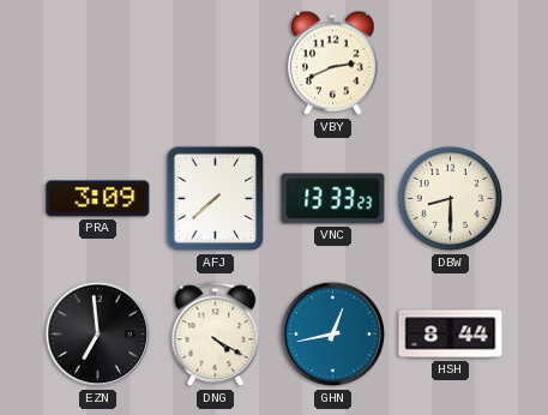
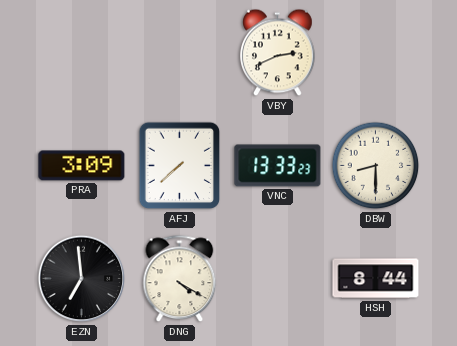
GHN: 12:43 -> none (333, 335)
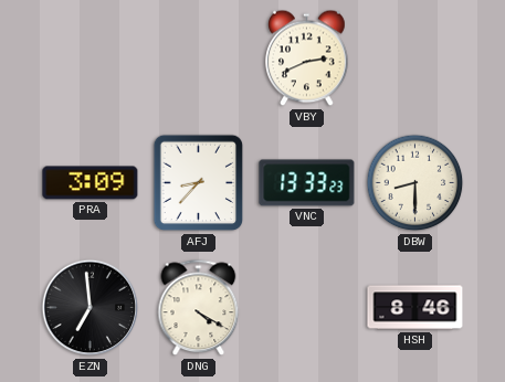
AFJ: 7:38 -> 8:37 (199, 183)
HSH: 8:44 -> 8:46 (415, 308)
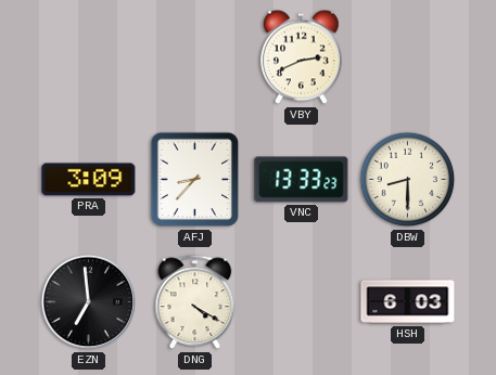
HSH: 8:46 -> 6:03 (408, 302)
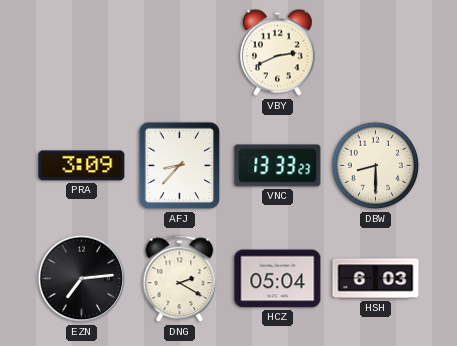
EZN: 6:59 -> 7:14 (82, 279)
DNG: 4:20 -> 2:20 (180, 279)
HCZ: none -> 05:04 (278, 279)
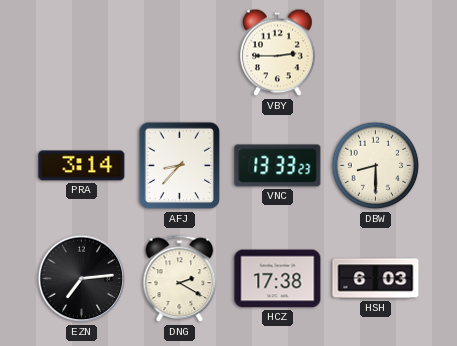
VBY: 2:41 -> 2:45 (278, 53)
PRA: 3:09 -> 3:14 (82, 166)
HCZ: 05:04 -> 17:38 (278, 279)
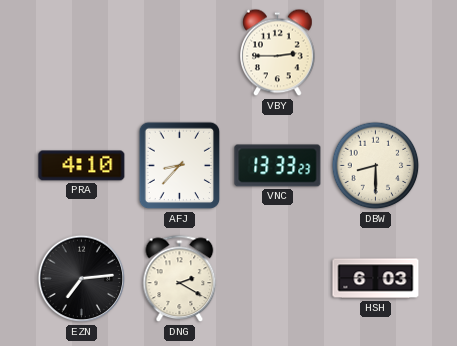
PRA: 3:14 -> 4:10 (82, 166)
HCZ: 17:38 -> none (278, 279)
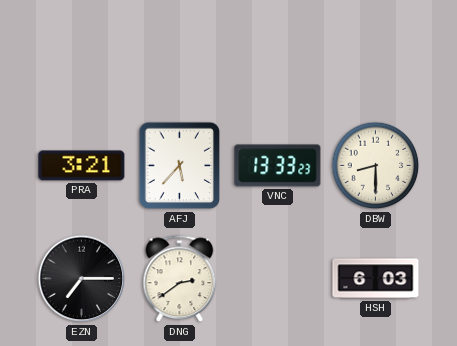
VBY: 2:45 -> none (278, 53)
PRA: 4:10 -> 3:21 (82, 166)
AFJ: 8:37 -> 5:37 (180, 166)
EZN: 7:14 -> 7:15 (82, 279)
DNG: 2:20 -> 2:39 (180, 279)
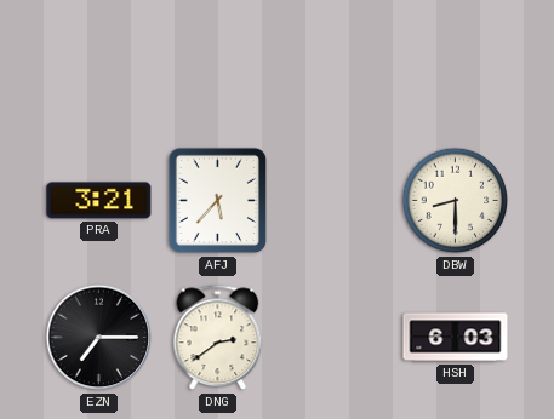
VNC: 13:33 -> none (278, 166)
